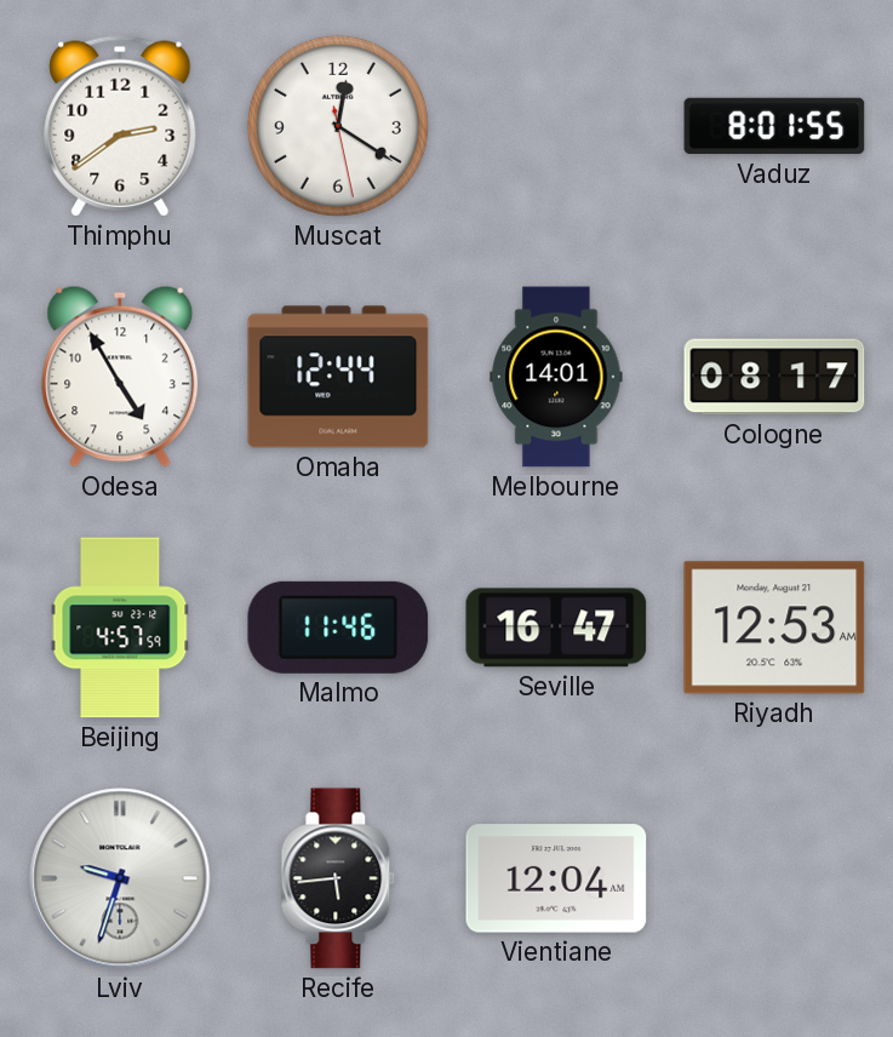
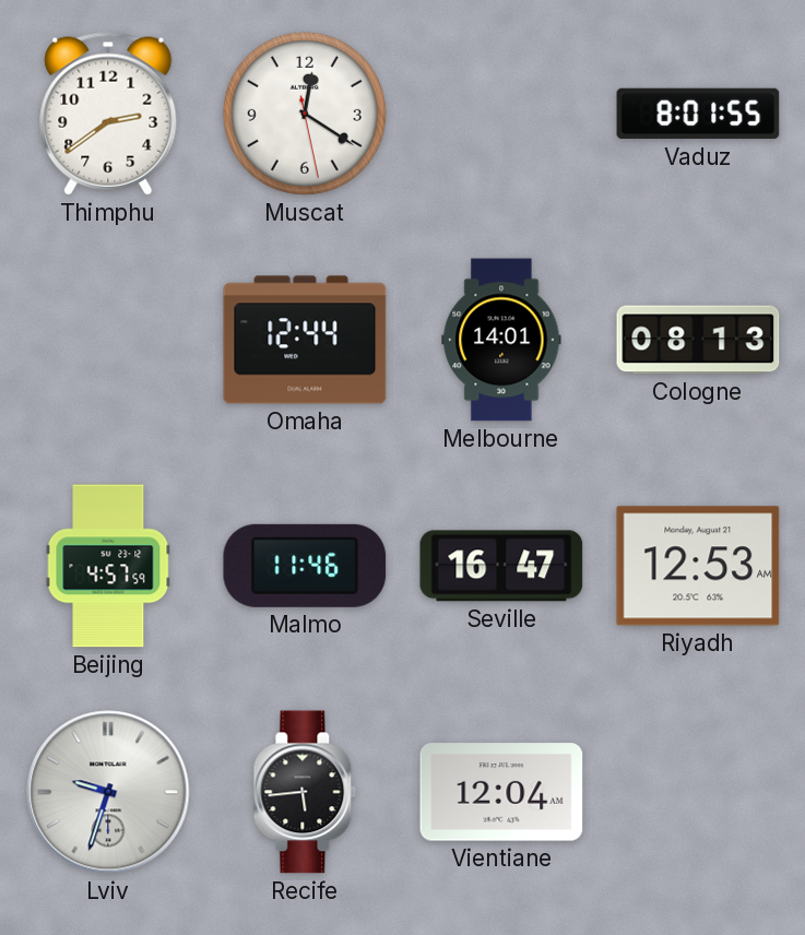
Odesa: 4:55 -> none (120, 377)
Cologne: 08:17 -> 08:13 (698, 340)
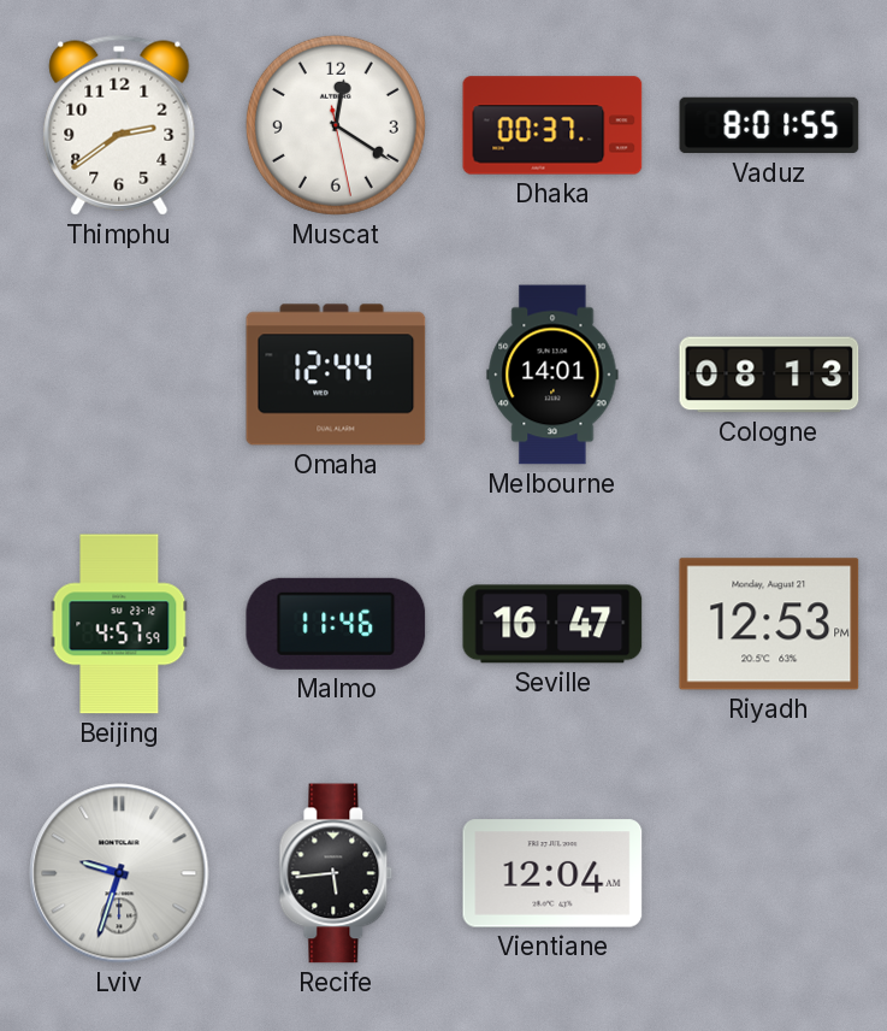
Dhaka: none -> 00:37 (552, 125)
Riyadh: 12:53 AM -> 12:53 PM (769, 624)
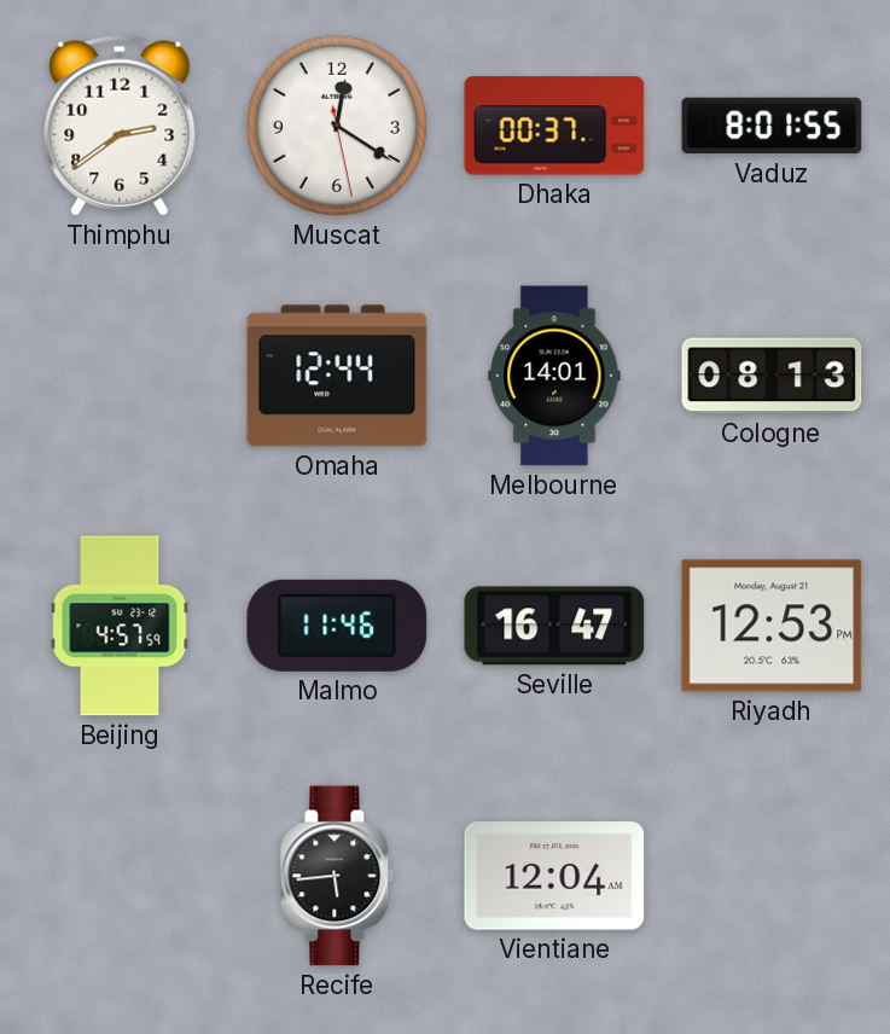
Lviv: 9:33 -> none (119, 873)
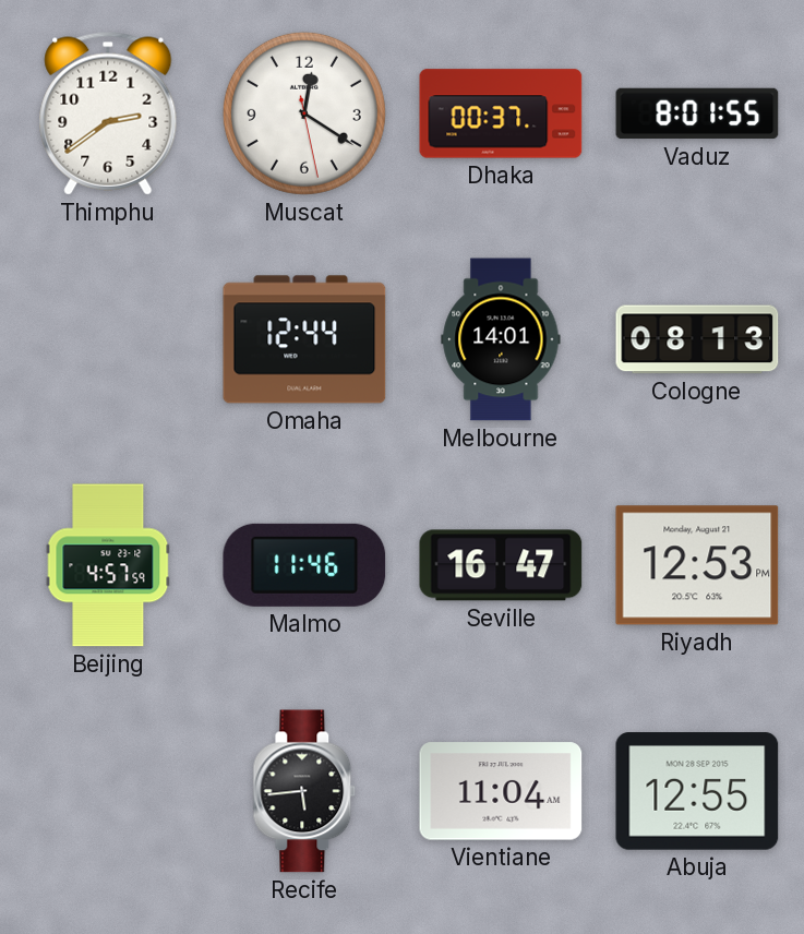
Vientiane: 12:04 -> 11:04 (501, 791)
Abuja: none -> 12:55 (697, 791)
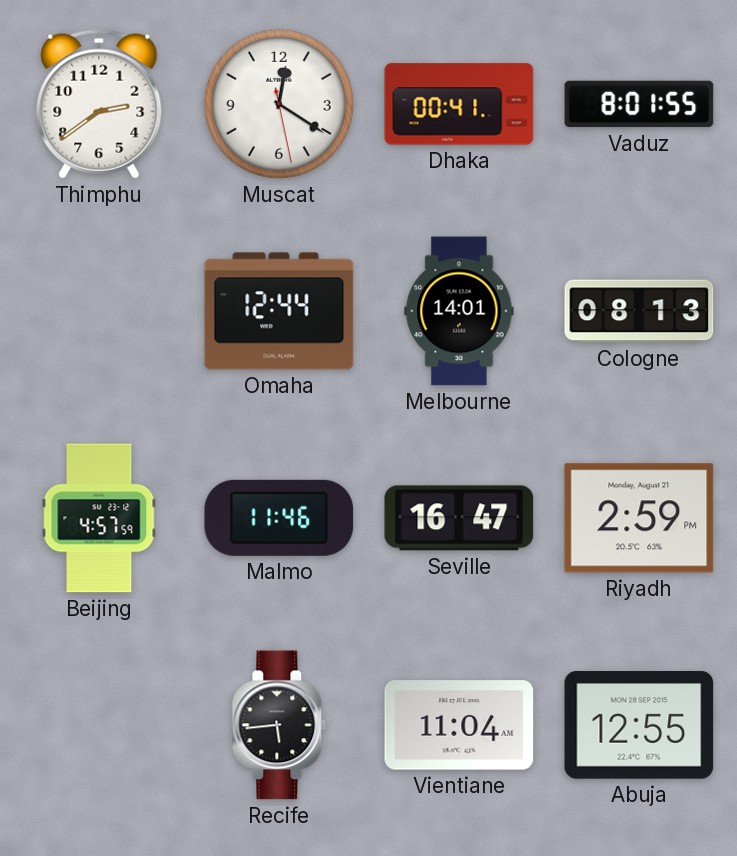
Dhaka: 00:37 -> 00:41 (459, 104)
Riyadh: 12:53 -> 2:59 (639, 518)
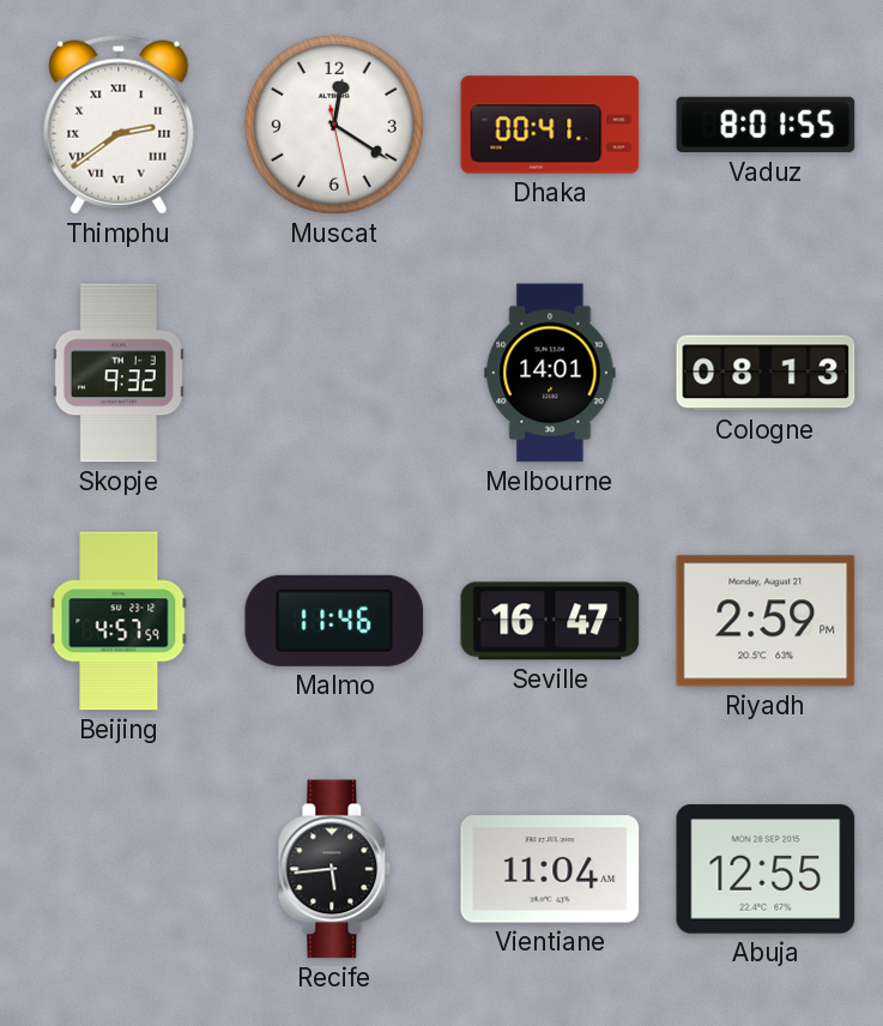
Thimphu numerals: Arabic -> Roman (119, 125)
Skopje: none -> 9:32 (119, 373)
Omaha: 12:44 -> none (279, 311)
